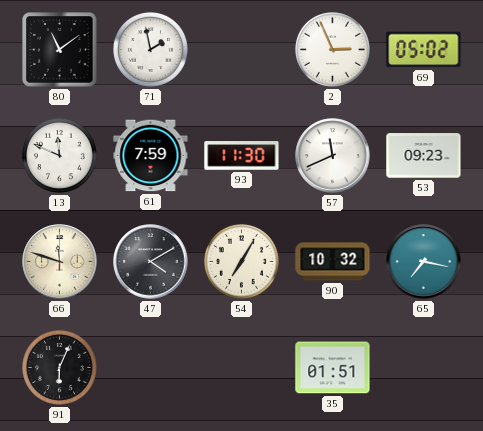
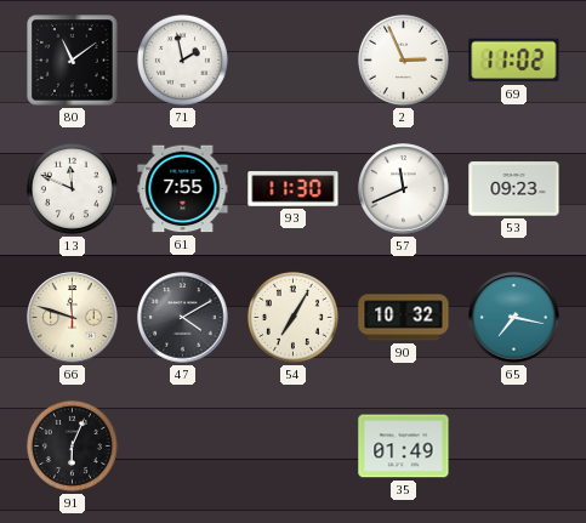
69: 05:02 -> 11:02 (514, 61)
61: 7:59 -> 7:55 (183, 189)
35: 01:51 -> 01:49 (404, 447)
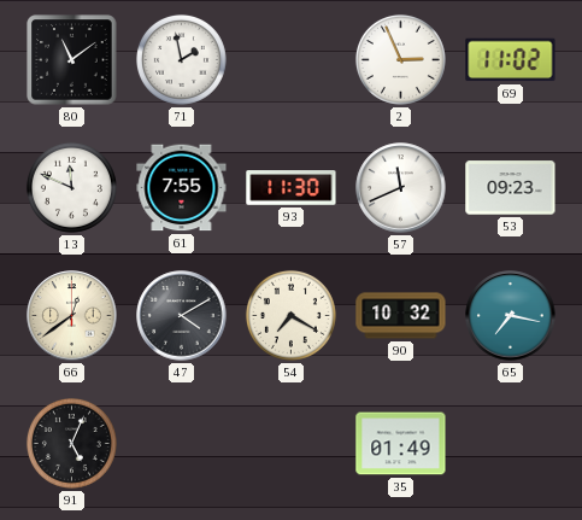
66: 11:48 -> 12:39 (72, 316)
54: 7:05 -> 7:20 (290, 315)
91: 6:04 -> 5:04 (71, 443)
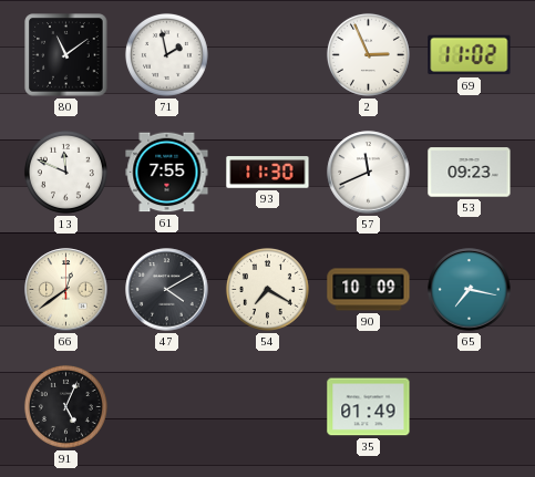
90: 10:32 -> 10:09 (369, 290)
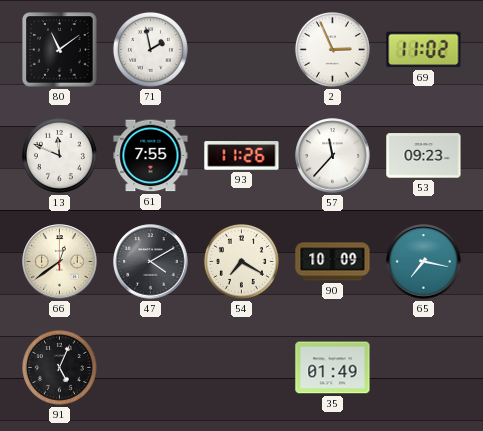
93: 11:30 -> 11:26 (242, 156)
57: 11:41 -> 11:37 (333, 156)
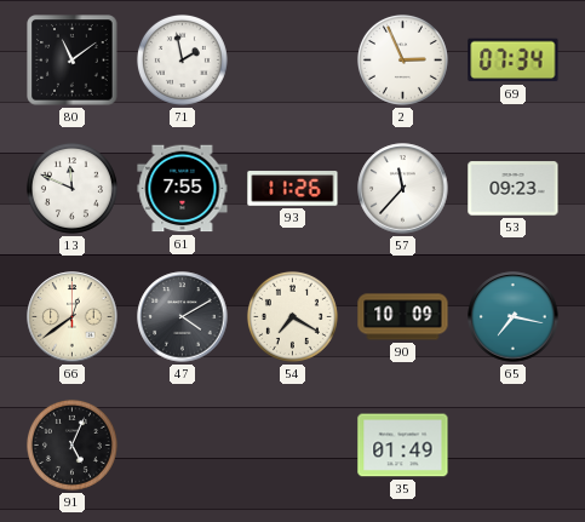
69: 11:02 -> 07:34 (514, 61)
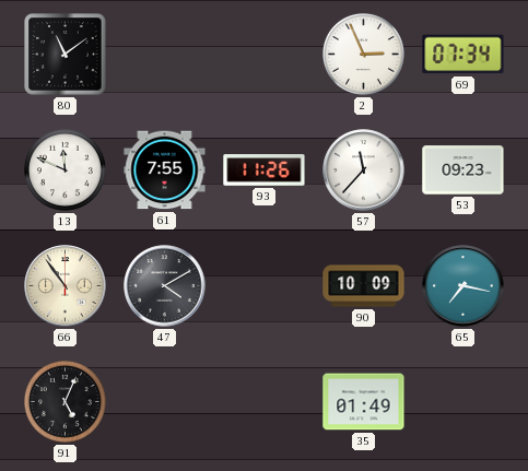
71: 1:58 -> none (182, 59)
66: 12:39 -> 10:54 (66, 286)
54: 7:20 -> none (292, 316)
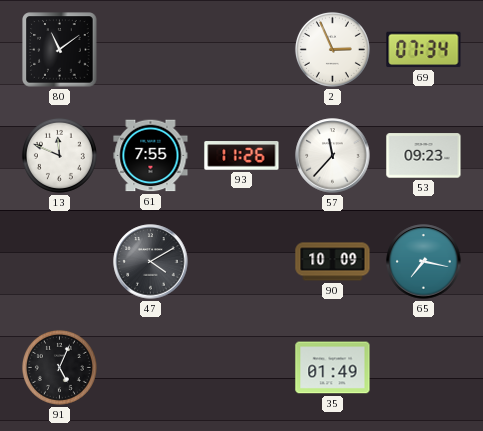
66: 10:54 -> none (66, 286)
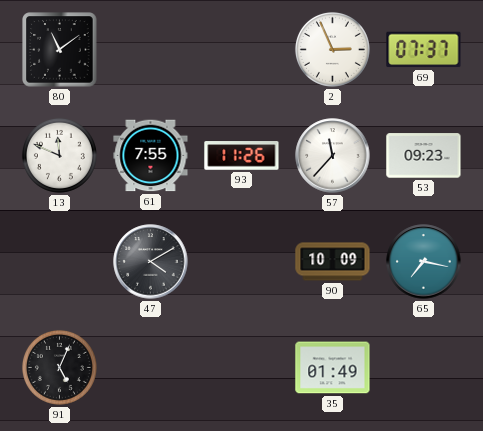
69: 07:34 -> 07:37 (424, 50)
